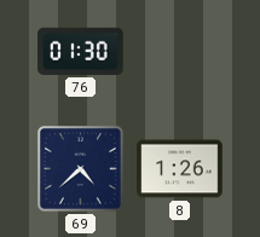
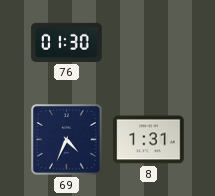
69: 4:38 -> 4:34 (66, 139)
8: 1:26 -> 1:31 (149, 140)
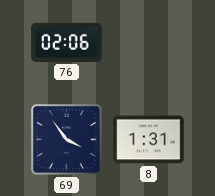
76: 01:30 -> 02:06 (67, 42)
69: 4:34 -> 3:54 (66, 139)
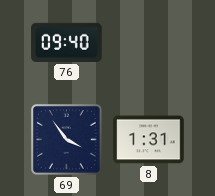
76: 02:06 -> 09:40 (67, 42)
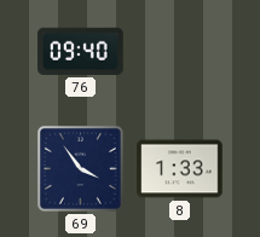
8: 1:31 -> 1:33 (180, 169)
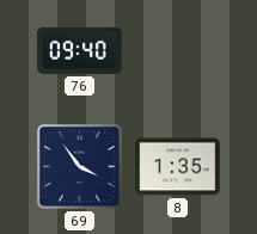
8: 1:33 -> 1:35 (178, 167)
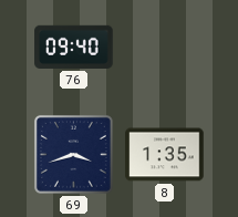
69: 3:54 -> 3:42 (73, 154)
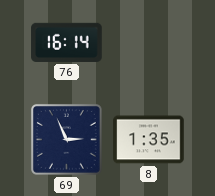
76: 09:40 -> 16:14 (67, 42)
69: 3:42 -> 2:56 (66, 139)
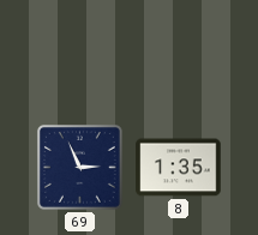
76: 16:14 -> none (67, 42)
